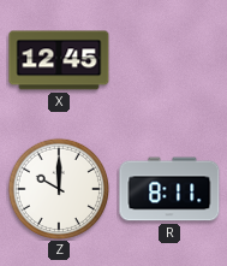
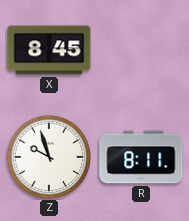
X: 12:45 -> 8:45 (49, 50)
Z: 10:00 -> 9:57 (48, 156)
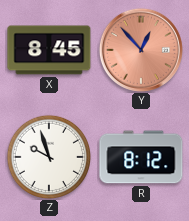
Y: none -> 12:53 (141, 50)
R: 8:11 -> 8:12 (141, 157)
